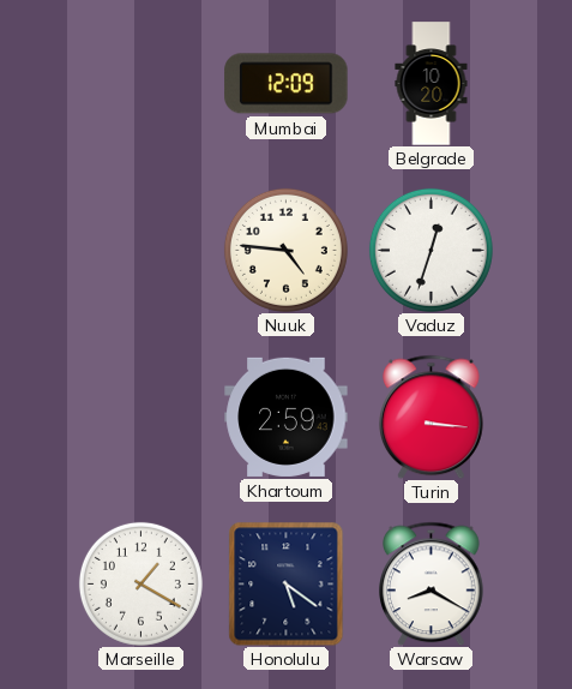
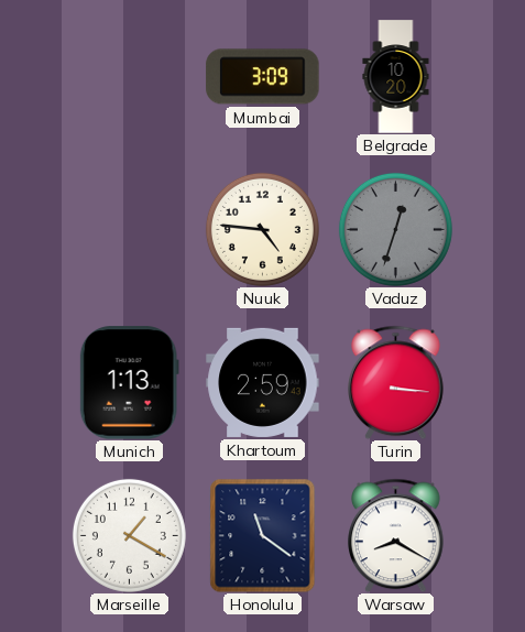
Mumbai: 12:09 -> 3:09 (263, 77)
Vaduz dial: white -> grey (395, 229)
Munich: none -> 1:13 (129, 383)
Honolulu: 5:21 -> 11:21 (263, 535)
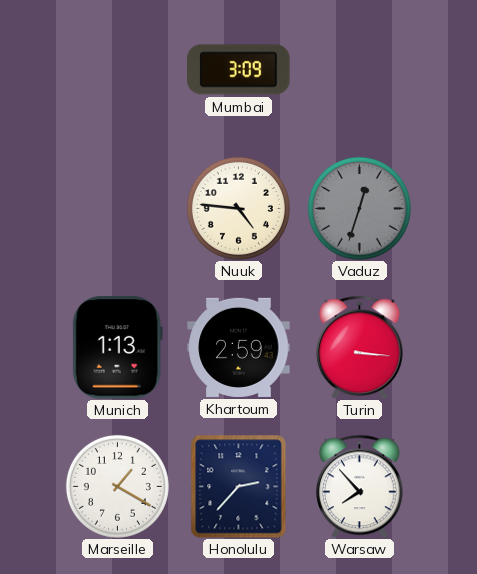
Belgrade: 10:20 -> none (396, 77)
Honolulu: 11:21 -> 2:37 (239, 486)
Warsaw: 8:20 -> 7:53 (360, 486)
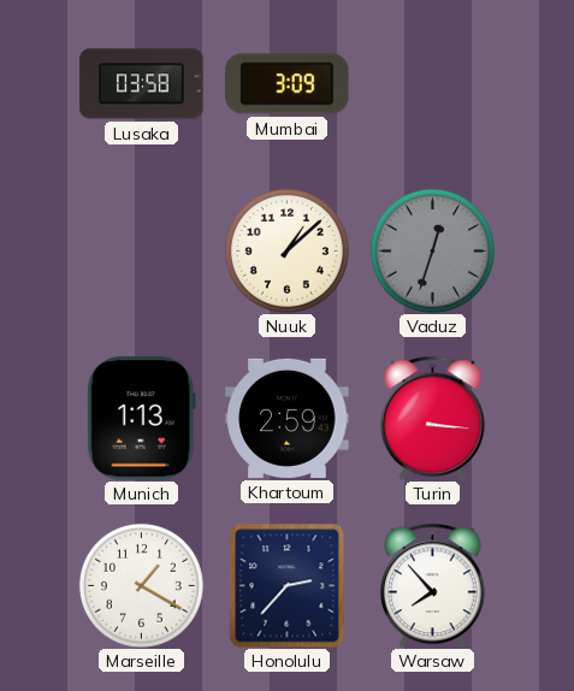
Lusaka: none -> 03:58 (142, 84)
Nuuk: 4:46 -> 1:08 (286, 250)
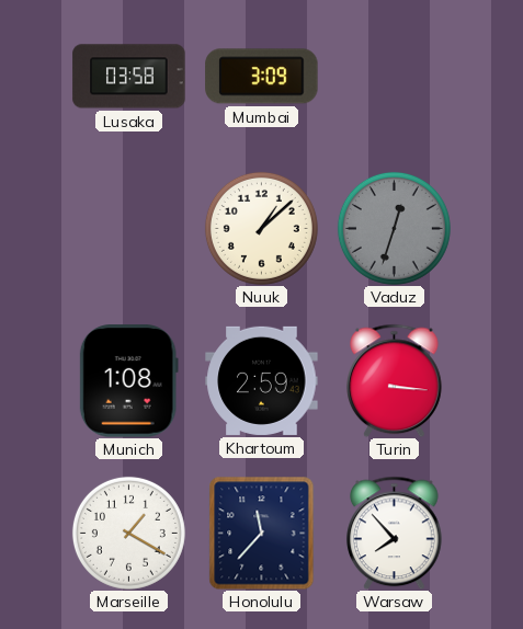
Munich: 1:13 -> 1:08 (128, 381)
Honolulu: 2:37 -> 11:37 (262, 533)
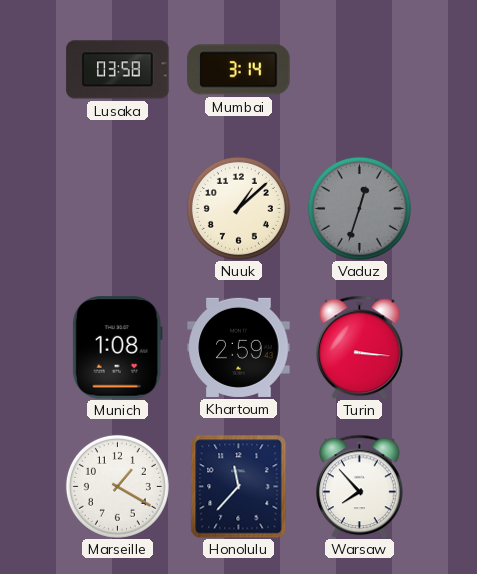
Mumbai: 3:09 -> 3:14 (239, 70)
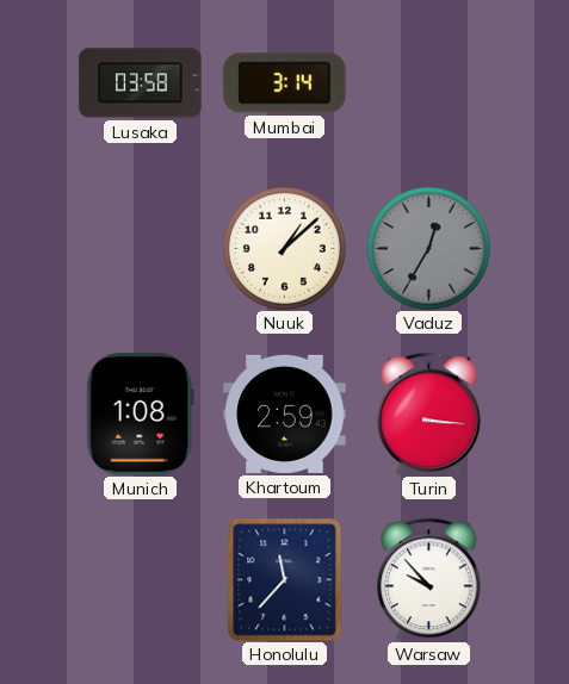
Vaduz: 12:33 -> 12:35 (428, 248)
Marseille: 1:20 -> none (117, 486)
Warsaw: 7:53 -> 9:53 (429, 579)
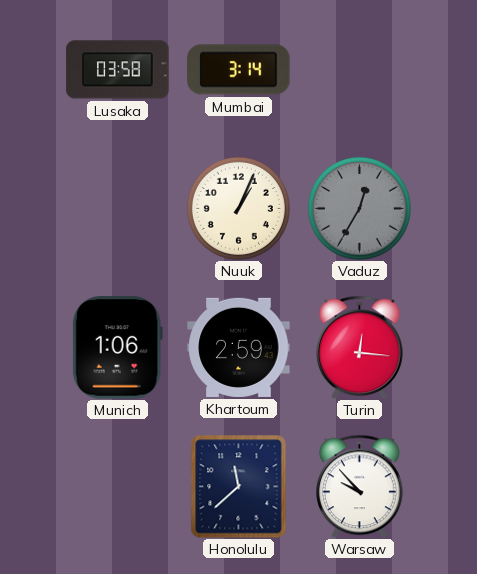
Nuuk: 1:08 -> 1:04 (238, 208)
Munich: 1:08 -> 1:06 (117, 348)
Turin: 3:16 -> 12:16 (360, 347)
Honolulu: 11:37 -> 11:38 (239, 486)
